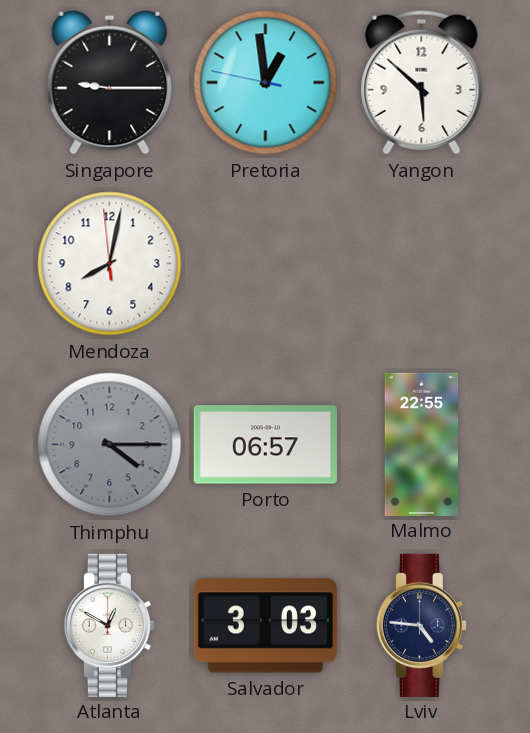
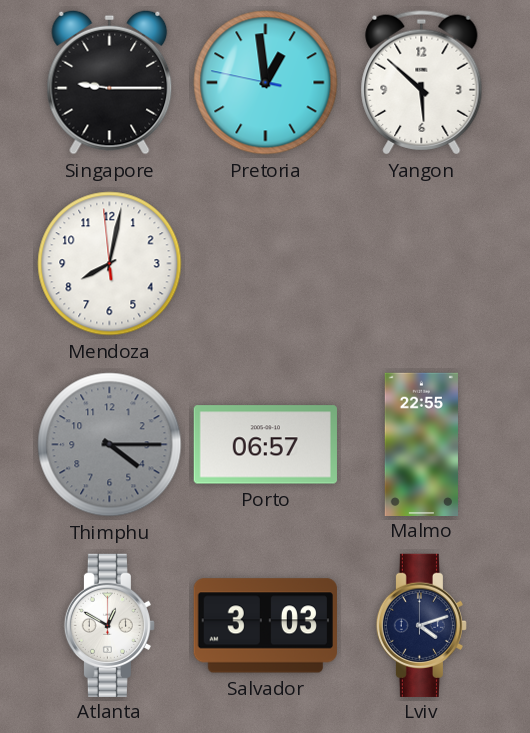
Lviv: 4:46 -> 4:12 (421, 625)
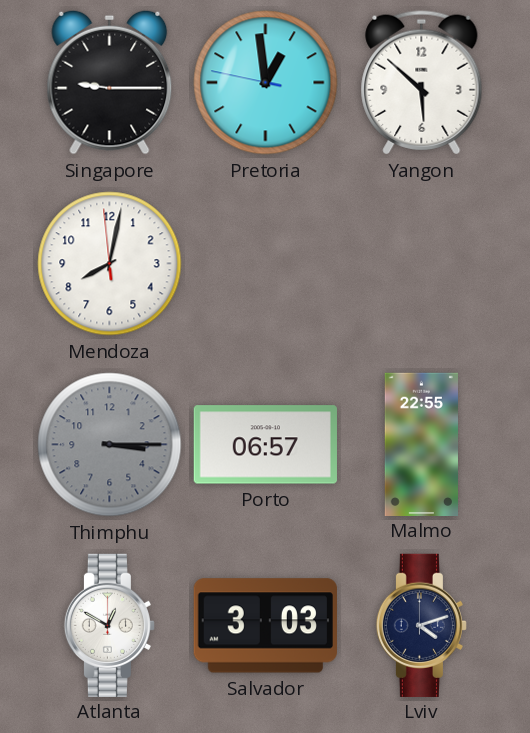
Thimphu: 4:15 -> 3:15 (110, 445)
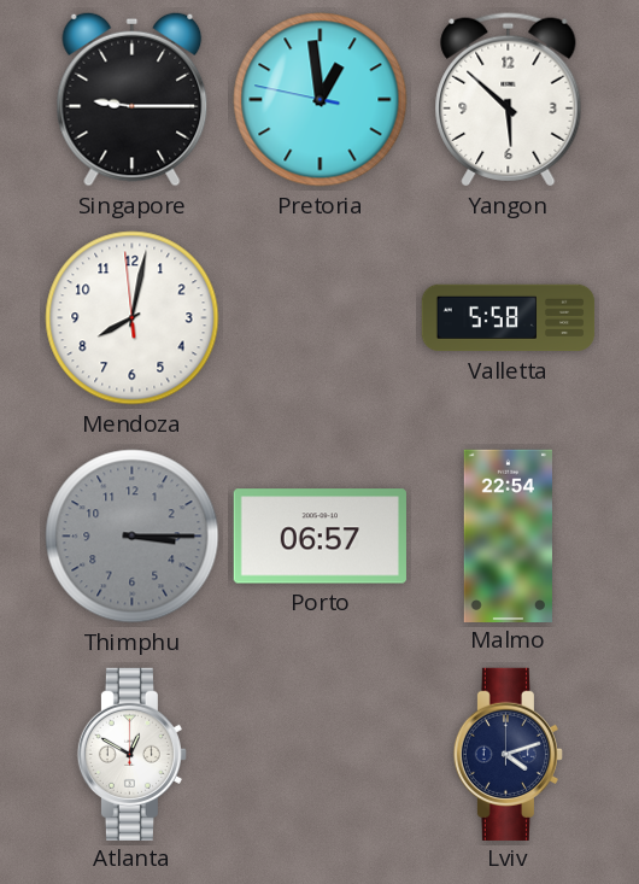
Valletta: none -> 5:58 (509, 318)
Malmo: 22:55 -> 22:54 (508, 535)
Salvador: 3:03 -> none (265, 626)
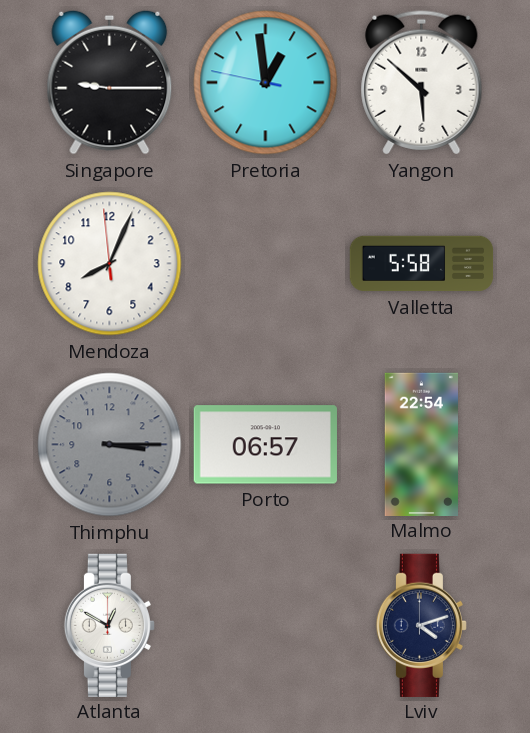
Mendoza: 8:01 -> 8:03 (110, 264)
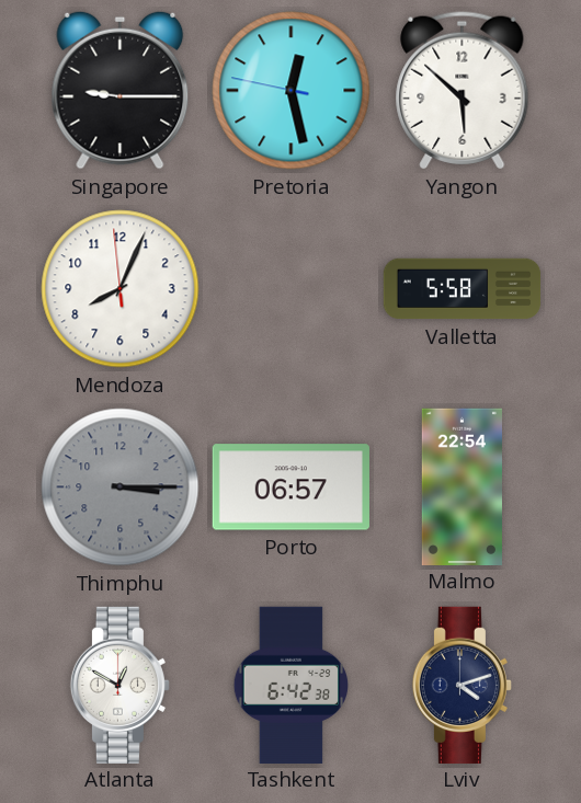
Pretoria: 12:58 -> 12:27 (292, 91)
Tashkent: none -> 6:42 (292, 685)
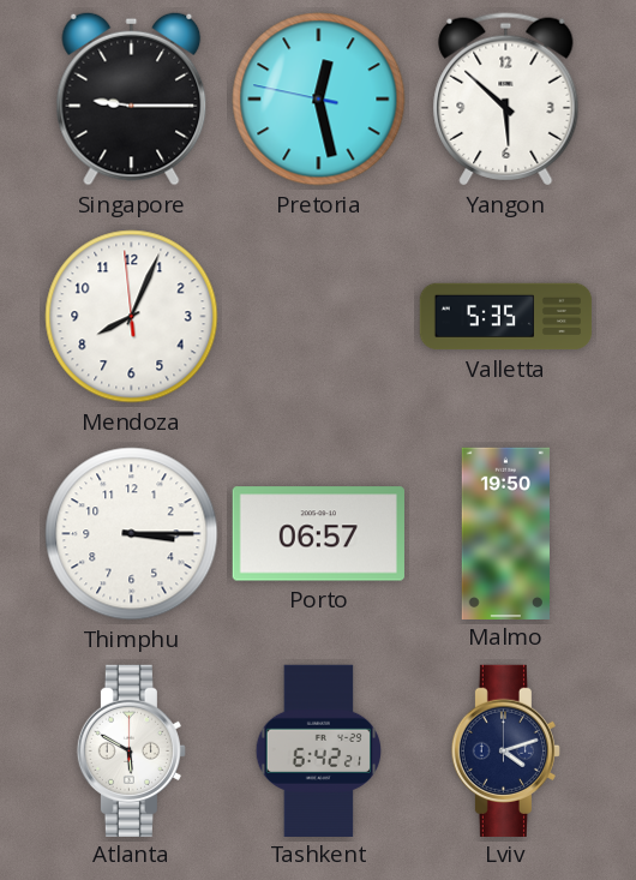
Valletta: 5:58 -> 5:35 (506, 317)
Thimphu dial: grey -> white (132, 534)
Malmo: 22:54 -> 19:50 (505, 533)
Atlanta: 12:50 -> 5:50 (131, 750)
Tashkent: 6:42:38 -> 6:42:21 (319, 750)
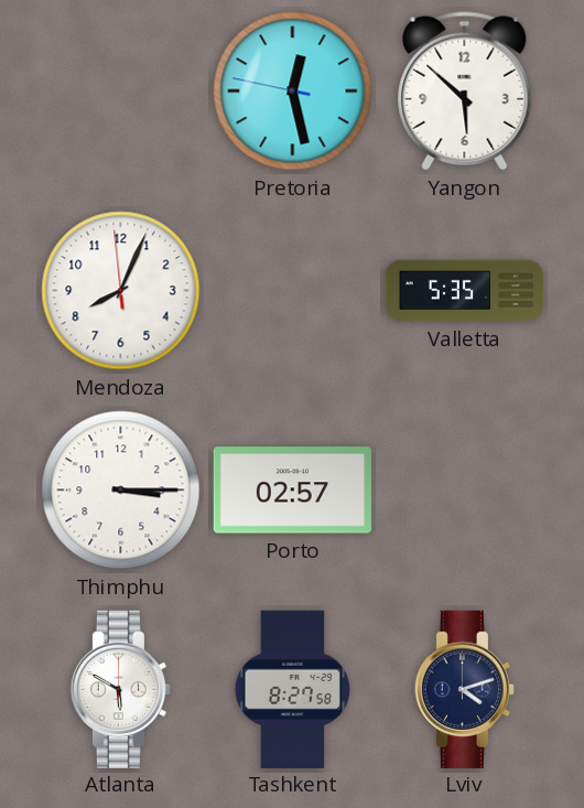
Singapore: 9:15 -> none (132, 98)
Porto: 06:57 -> 02:57 (292, 491)
Malmo: 19:50 -> none (505, 533)
Tashkent: 6:42 -> 8:27 (293, 689)
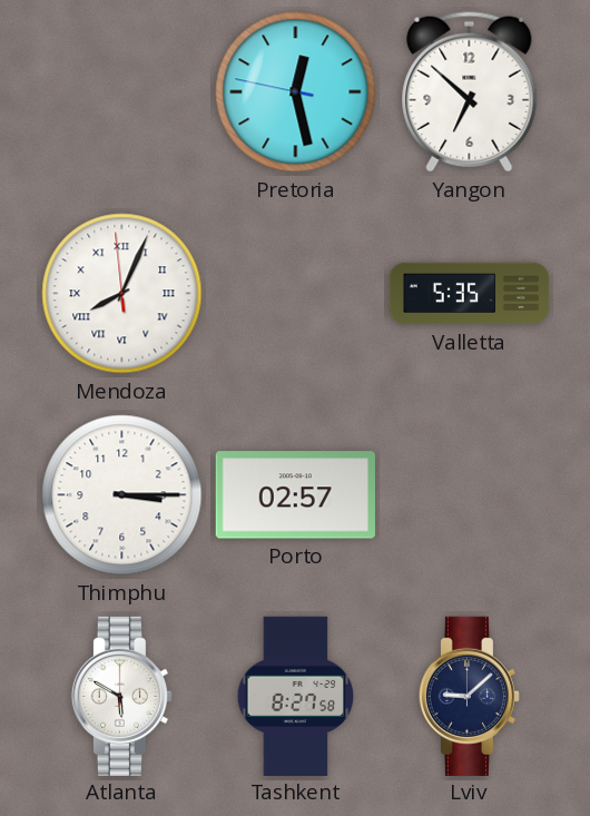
Yangon: 5:52 -> 6:52 (470, 92)
Mendoza numerals: Arabic -> Roman (122, 294)
Lviv: 4:12 -> 9:08 (469, 696)
